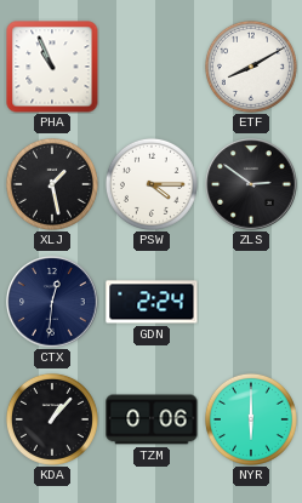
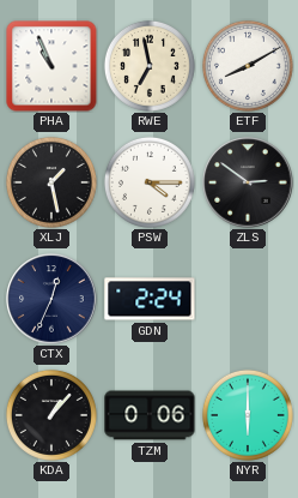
RWE: none -> 6:58 (150, 66)
CTX: 12:31 -> 12:34 (51, 299)
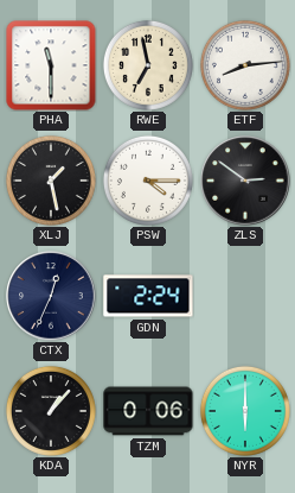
PHA: 10:56 -> 11:30 (51, 65)
ETF: 8:10 -> 8:14 (245, 65)
